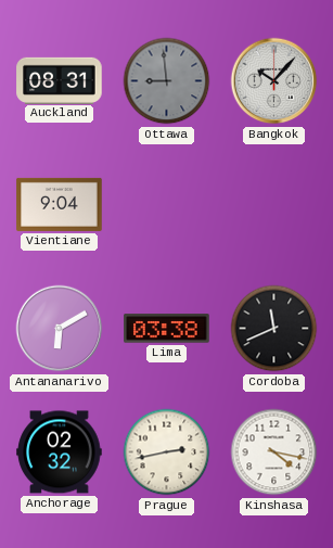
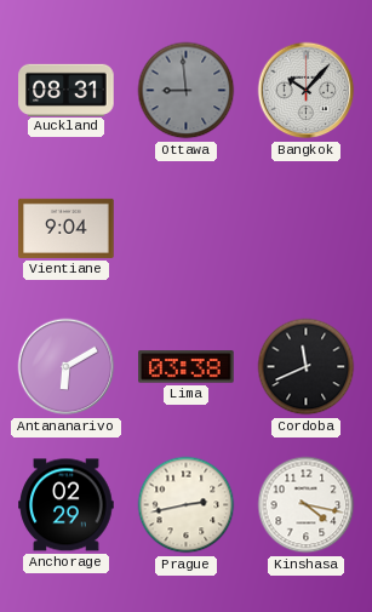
Anchorage: 02:32 -> 02:29 (67, 505)
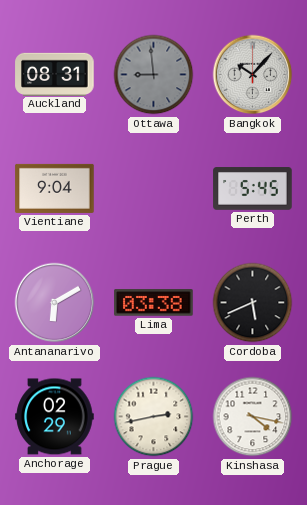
Perth: none -> 5:45 (253, 189)
Cordoba: 11:41 -> 5:41 (253, 303)
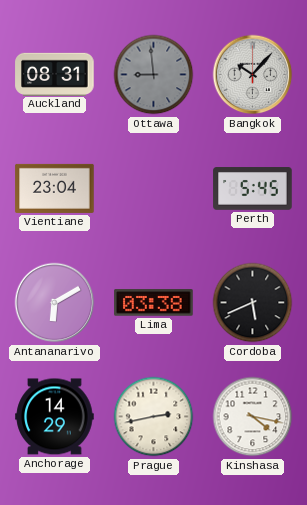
Vientiane: 9:04 -> 23:04 (55, 188)
Anchorage: 02:29 -> 14:29 (55, 417)
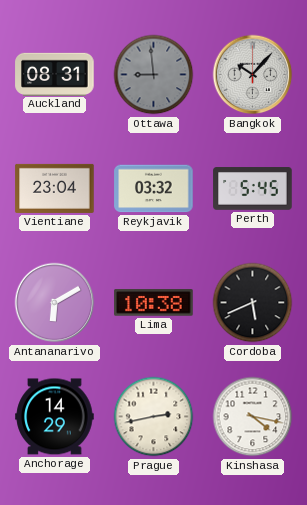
Reykjavik: none -> 03:32 (154, 189)
Lima: 03:38 -> 10:38 (154, 303)
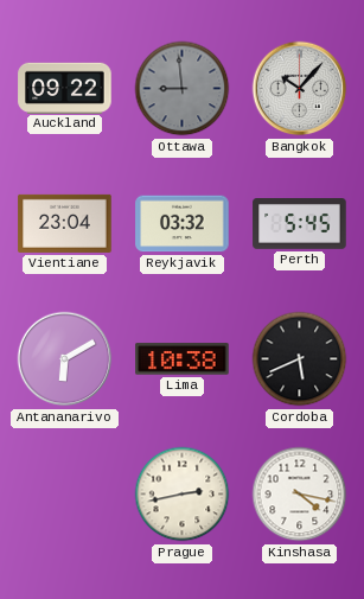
Auckland: 08:31 -> 09:22 (65, 88)
Anchorage: 14:29 -> none (55, 417)
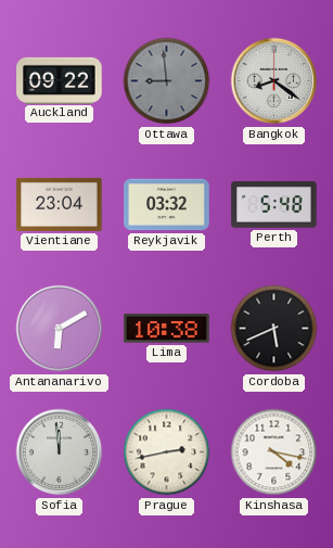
Bangkok: 10:07 -> 8:21 (274, 81)
Perth: 5:45 -> 5:48 (274, 205)
Sofia: none -> 11:59 (60, 453)
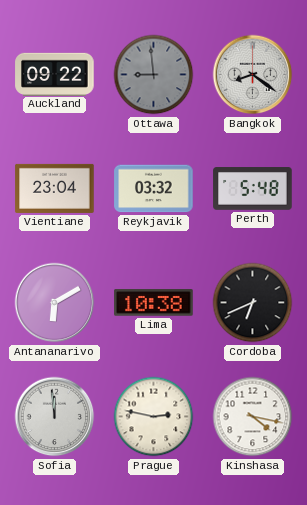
Cordoba: 5:41 -> 6:41 (253, 303)
Prague: 2:43 -> 2:47 (154, 417)
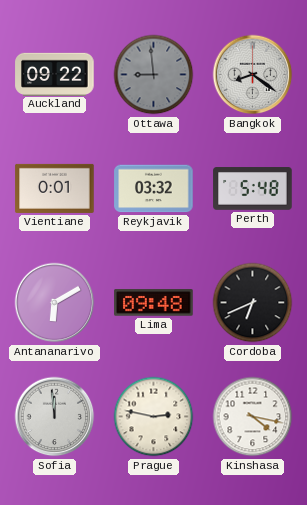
Vientiane: 23:04 -> 0:01 (55, 188)
Lima: 10:38 -> 09:48 (154, 303)
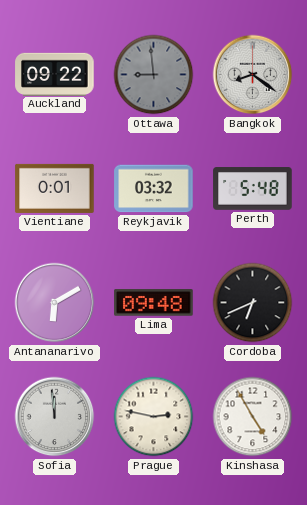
Kinshasa: 4:17 -> 4:55 (253, 417)
